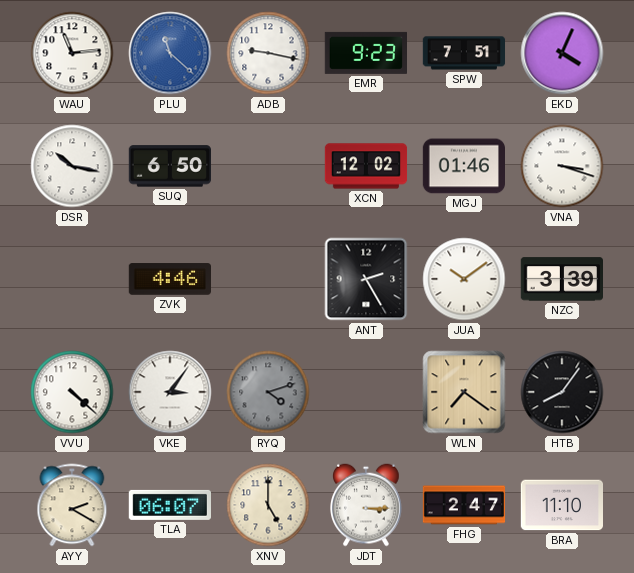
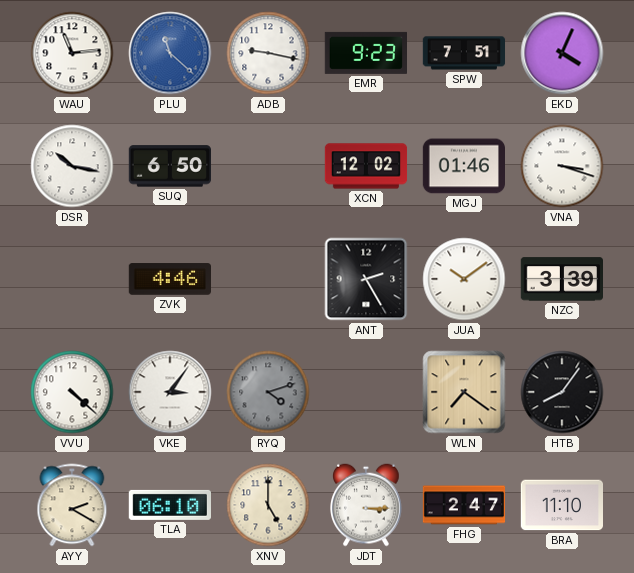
TLA: 06:07 -> 06:10 (169, 505)
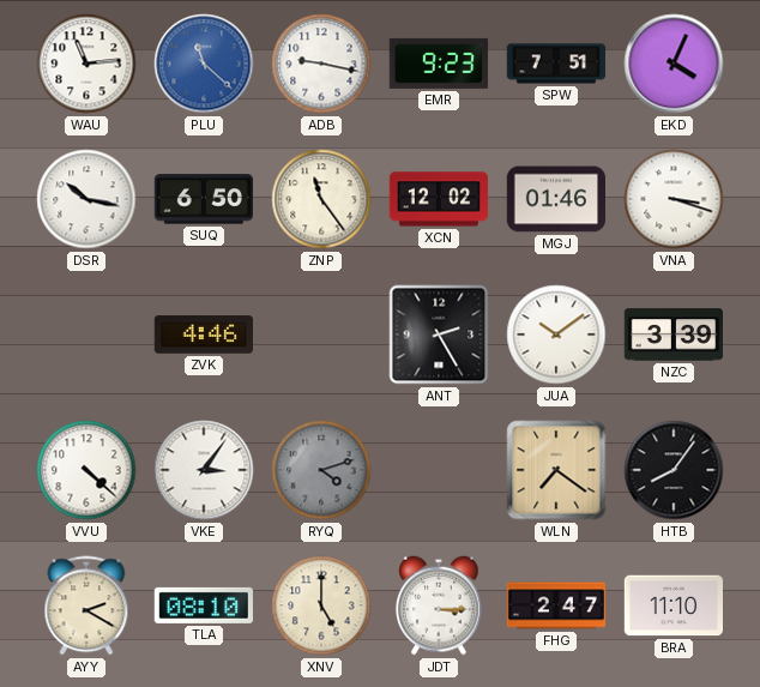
ZNP: none -> 11:24 (321, 199)
TLA: 06:10 -> 08:10 (203, 605)
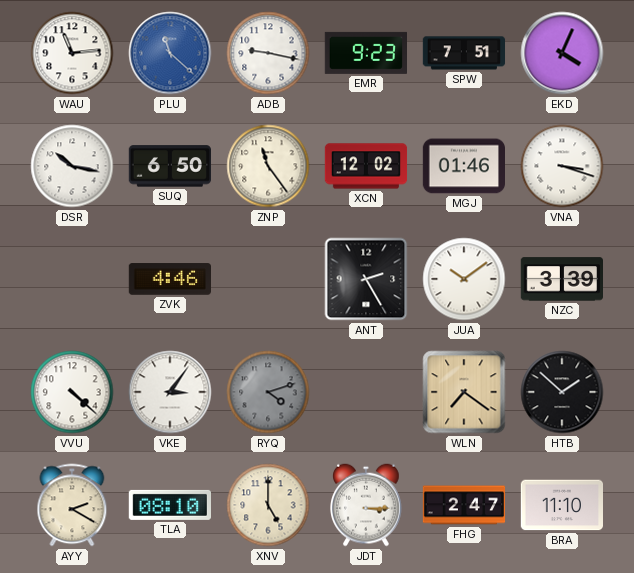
HTB: 8:06 -> 1:52 (562, 392)
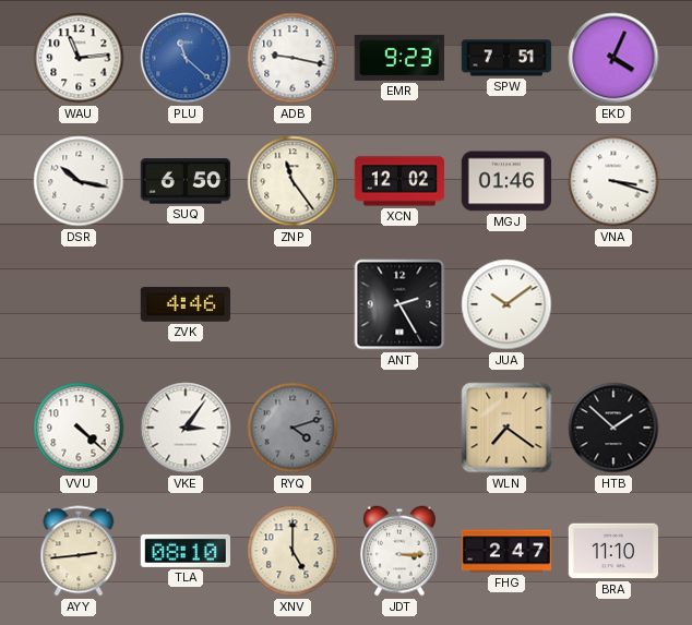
NZC: 3:39 -> none (561, 279)
AYY: 2:20 -> 2:44 (79, 551)
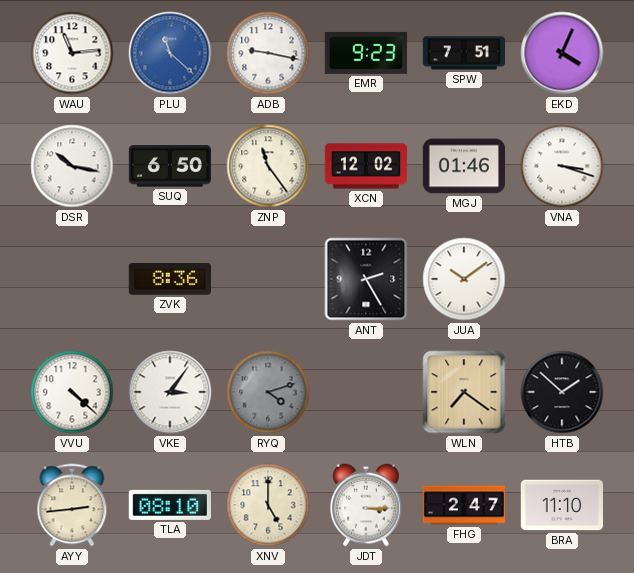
ZVK: 4:46 -> 8:36 (169, 279)
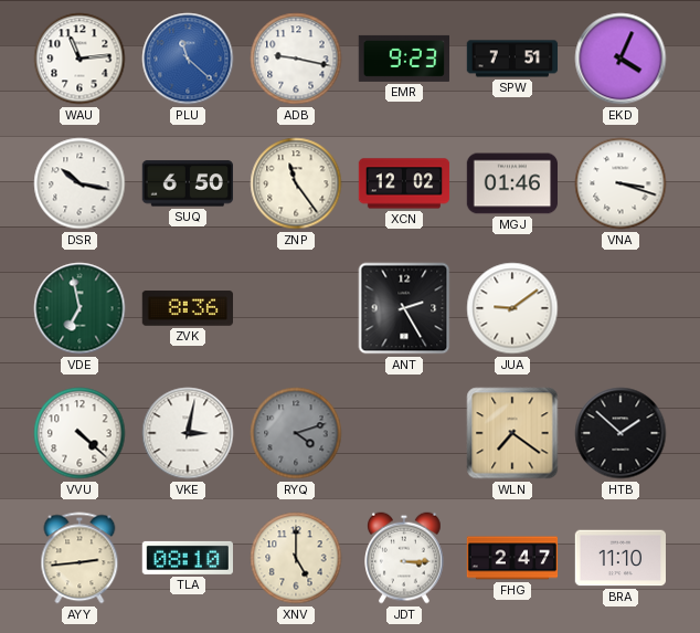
VDE: none -> 6:58 (79, 308)
JUA: 10:09 -> 9:09 (512, 308)
VKE: 3:06 -> 3:02 (188, 433)
